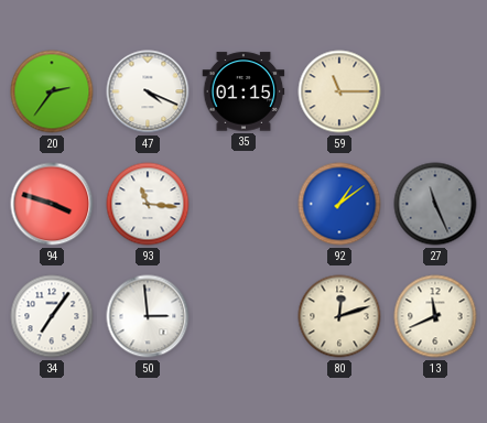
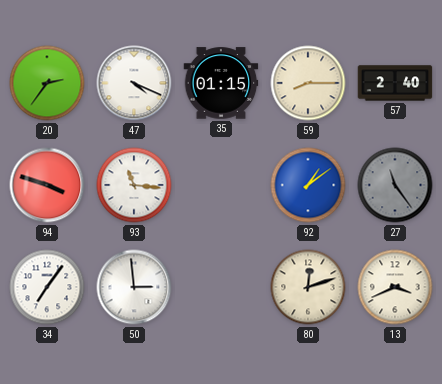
59: 11:15 -> 8:15 (308, 83)
57: none -> 2:40 (395, 83)
27: 11:26 -> 11:24 (395, 185)
13: 11:41 -> 3:41 (395, 287)
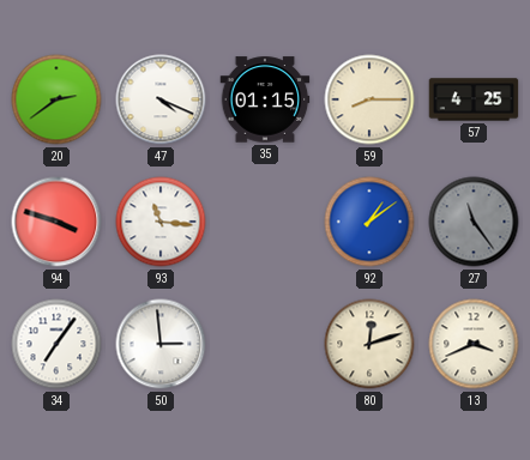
20: 2:36 -> 2:39 (56, 99)
57: 2:40 -> 4:25 (474, 99)
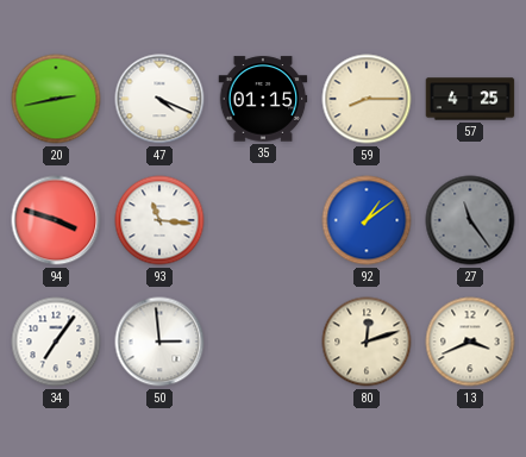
20: 2:39 -> 2:43 (56, 99)
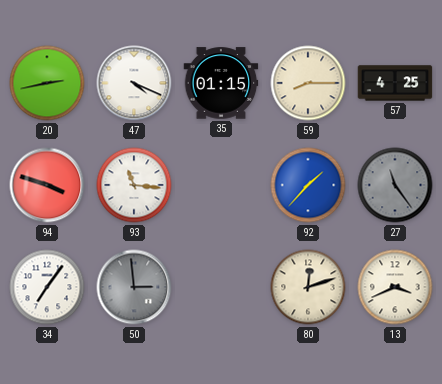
92: 1:09 -> 1:37 (308, 185)
50 dial: white -> grey (134, 287)
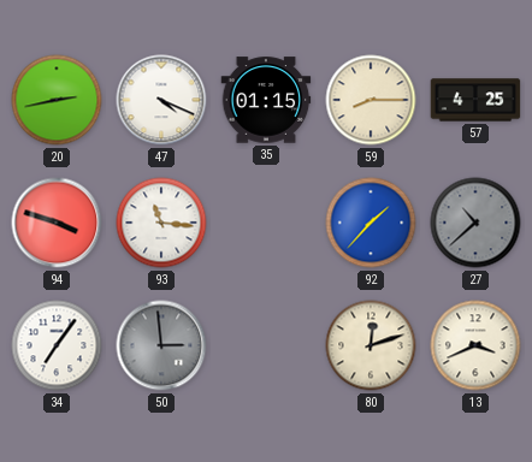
27: 11:24 -> 10:38 (475, 223)
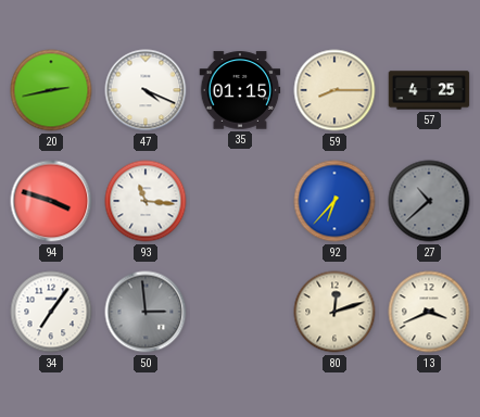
92: 1:37 -> 6:37 (334, 201)
